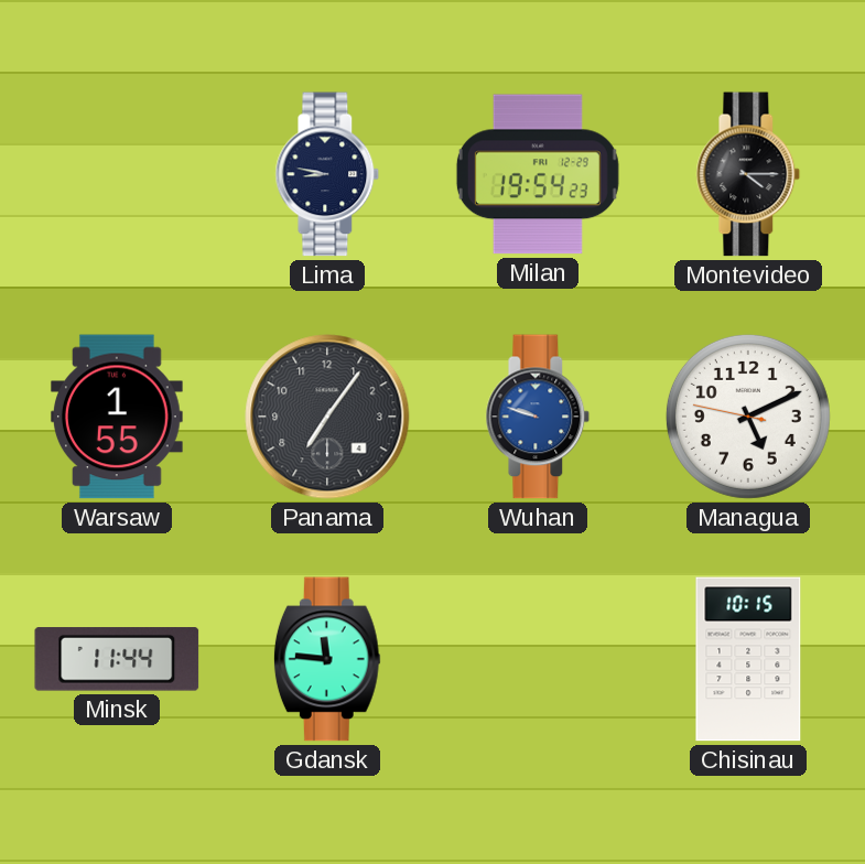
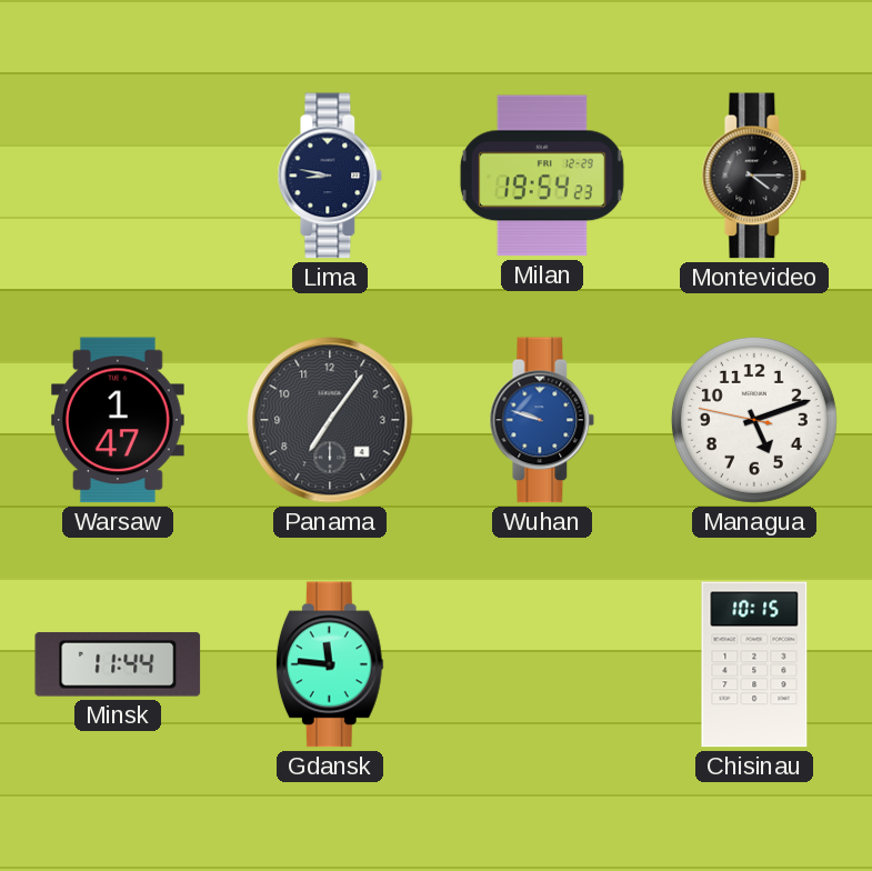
Warsaw: 1:55 -> 1:47 (118, 420)
Managua: 5:10 -> 5:11 (754, 420)
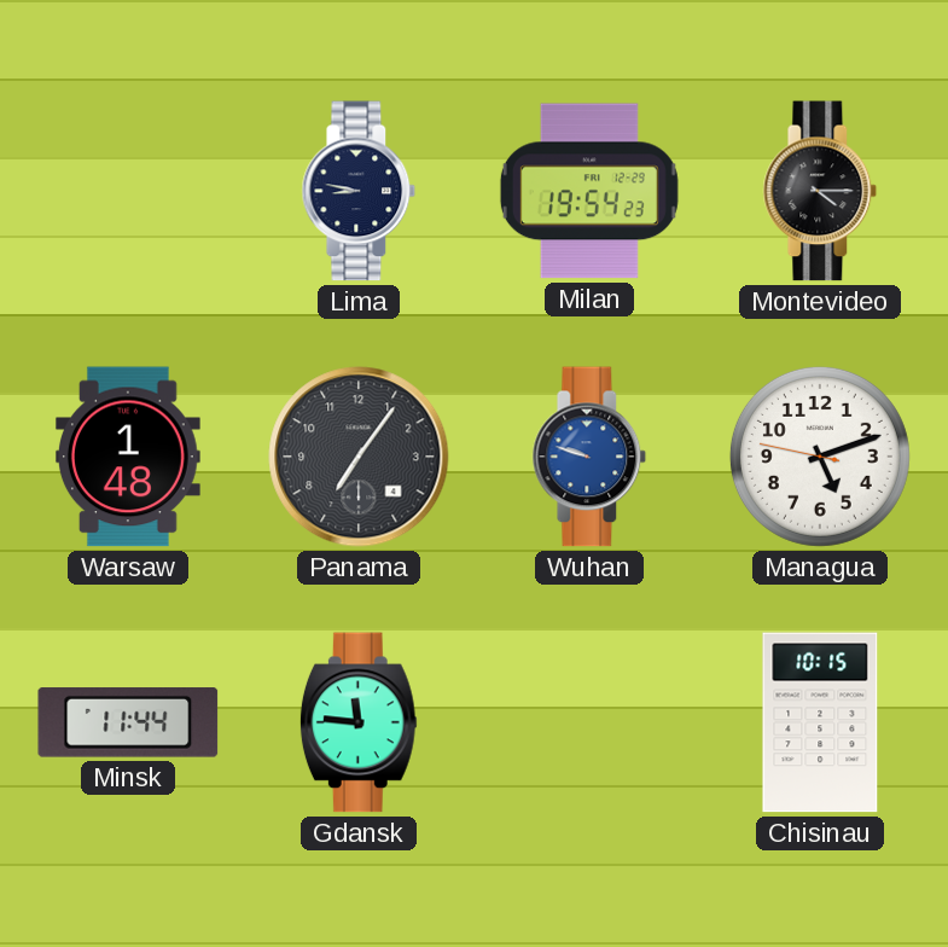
Warsaw: 1:47 -> 1:48 (128, 457)
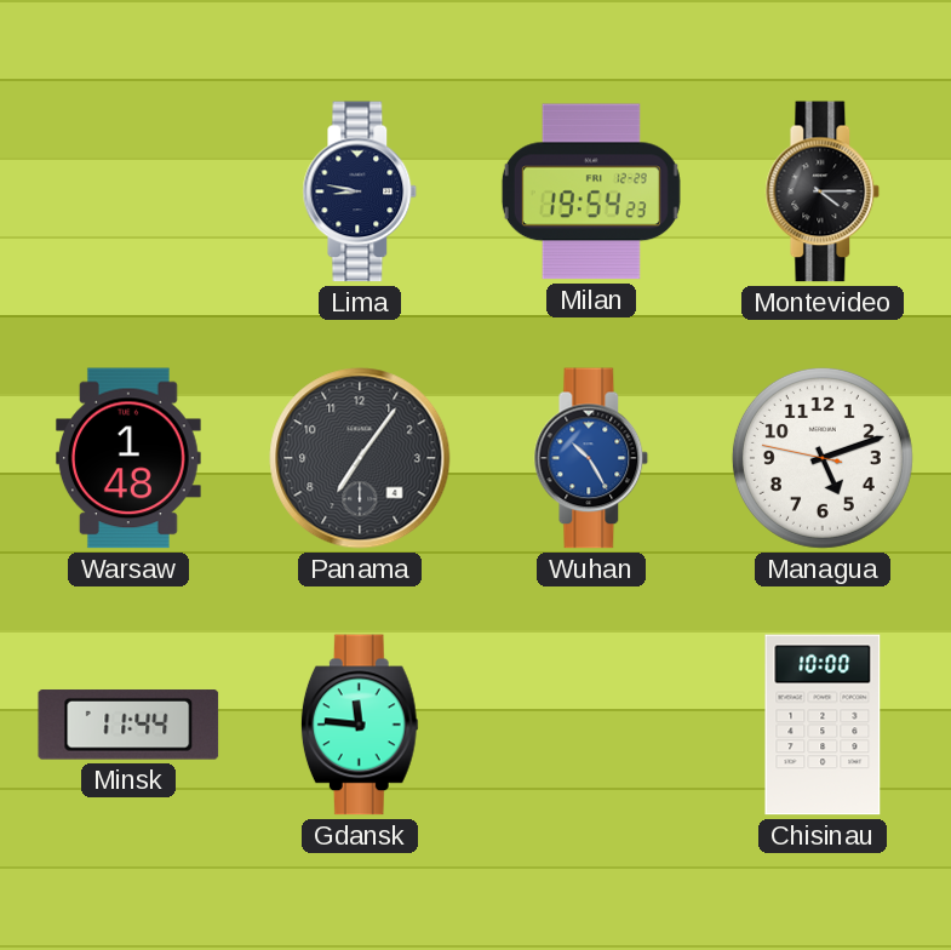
Wuhan: 9:48 -> 10:25 (591, 458)
Chisinau: 10:15 -> 10:00 (823, 725)
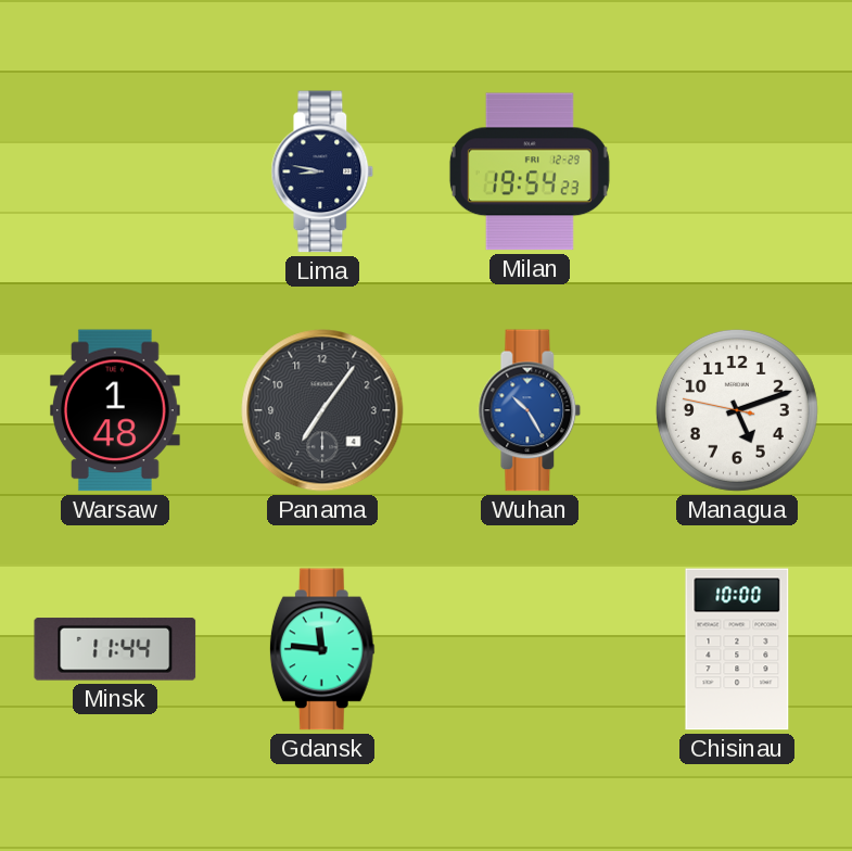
Montevideo: 4:15 -> none (823, 191)
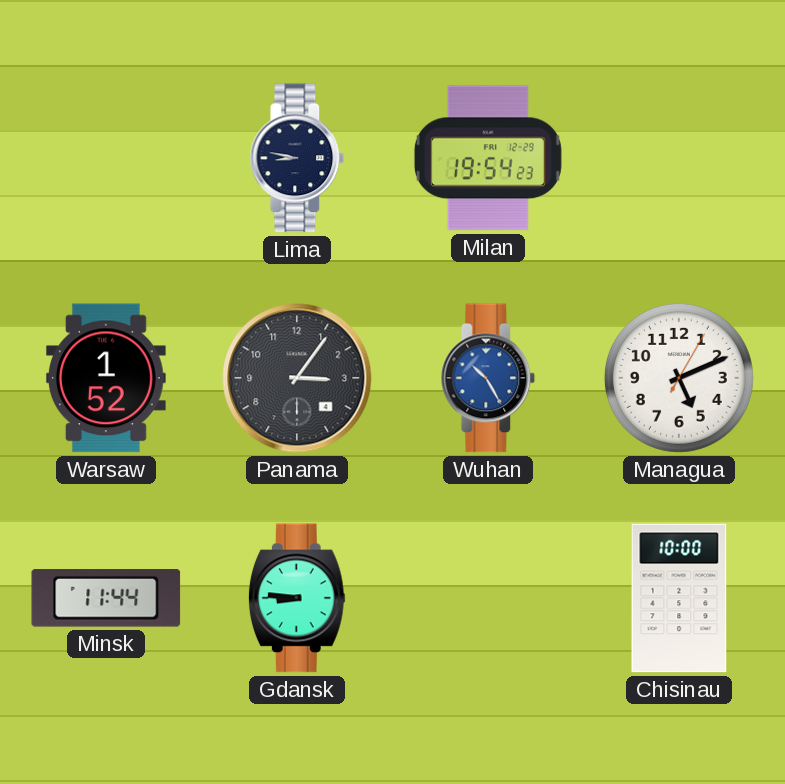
Warsaw: 1:48 -> 1:52 (106, 378)
Panama: 7:06 -> 3:06 (297, 378)
Managua: 5:11:47 -> 5:11:05 (679, 378)
Gdansk: 11:46 -> 8:46 (297, 598)
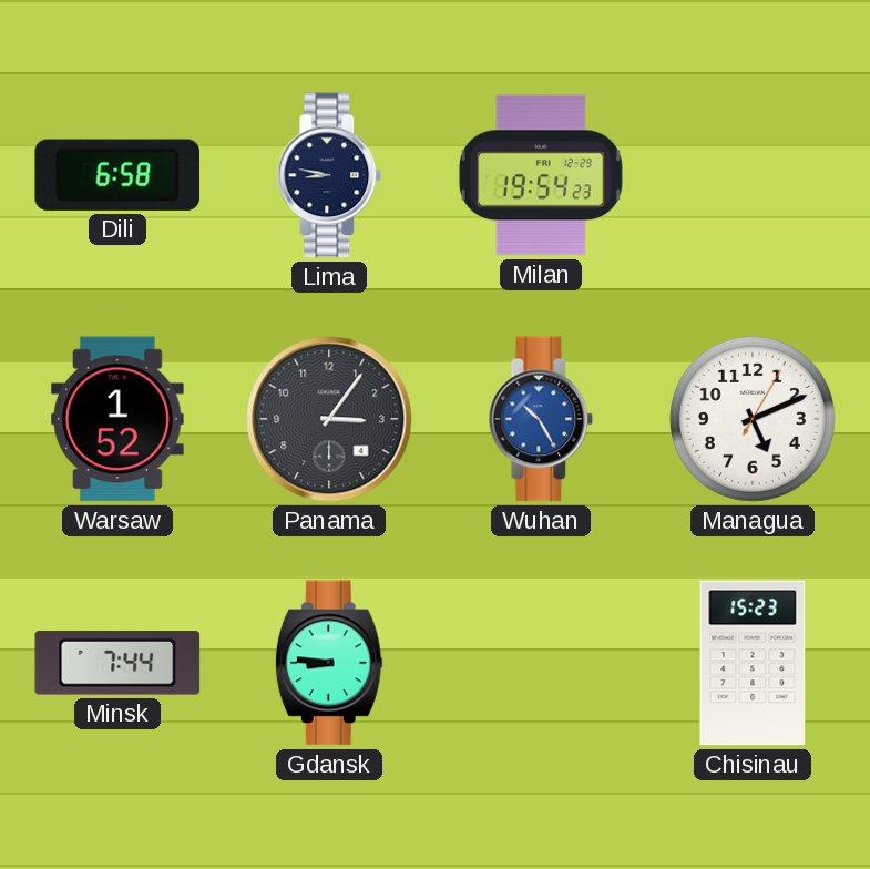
Dili: none -> 6:58 (116, 175)
Minsk: 11:44 -> 7:44 (117, 663)
Chisinau: 10:00 -> 15:23 (753, 663)
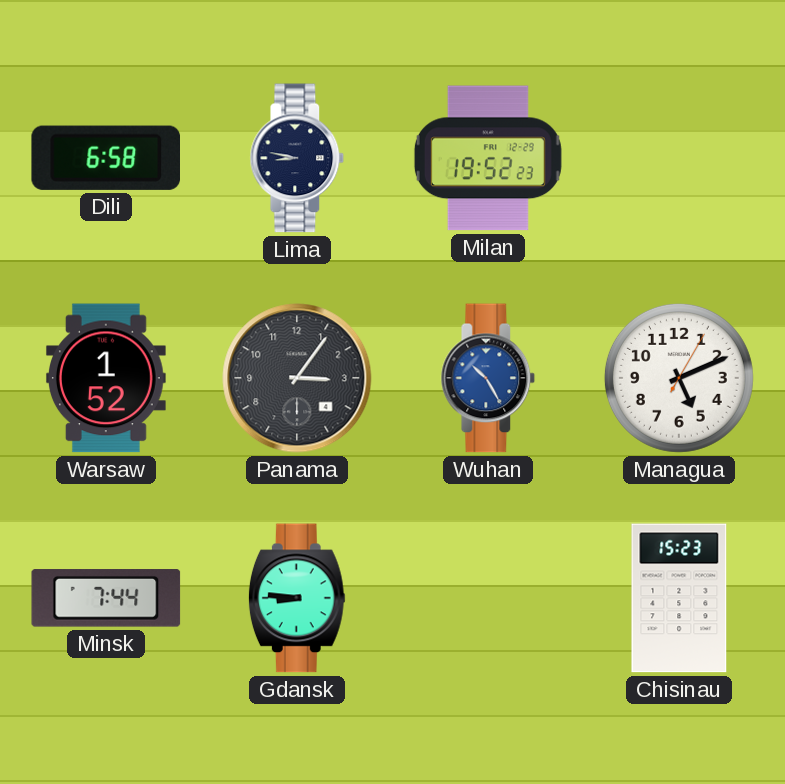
Milan: 19:54 -> 19:52 (488, 158)
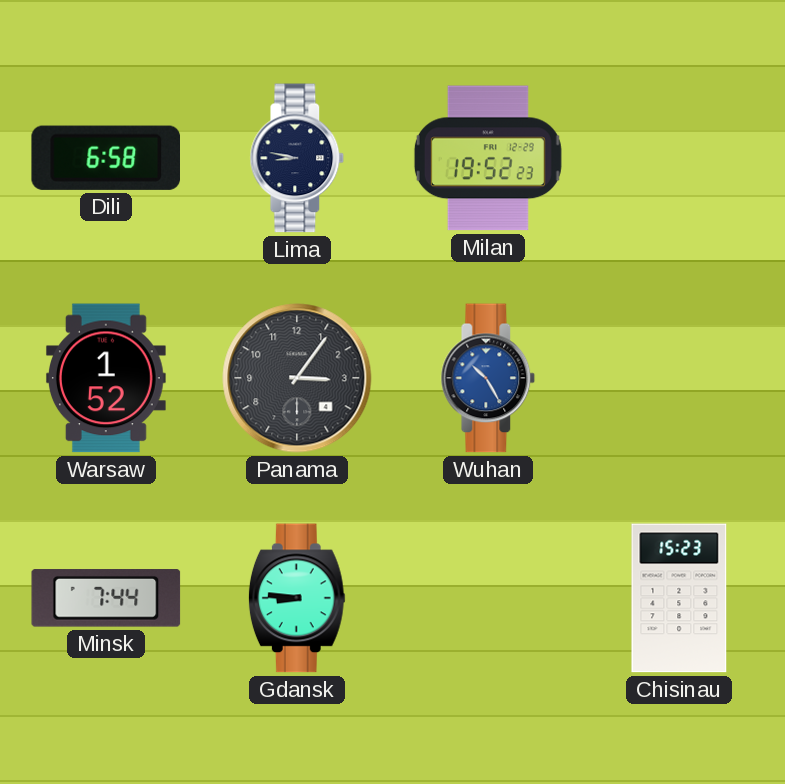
Managua: 5:11 -> none (679, 378)
